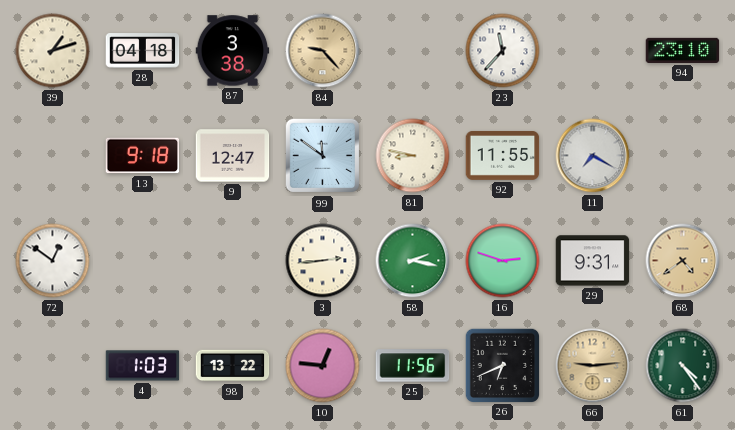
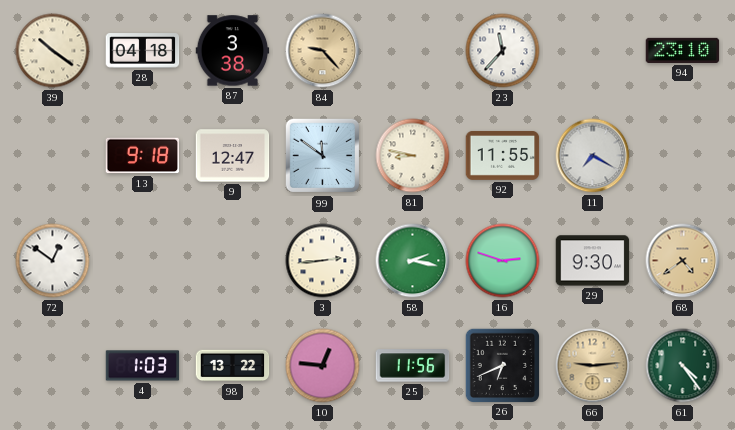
39: 1:12 -> 10:21 (53, 51)
29: 9:31 -> 9:30 (593, 261)
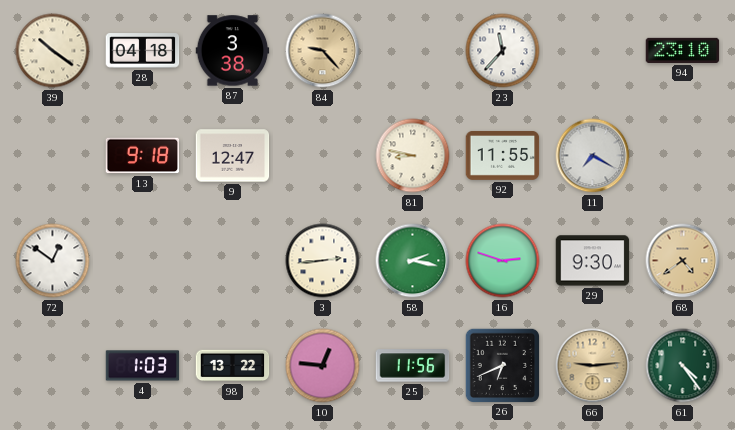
99: 11:51 -> none (323, 156)
